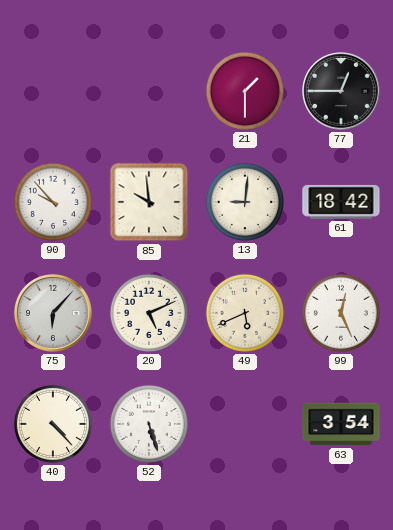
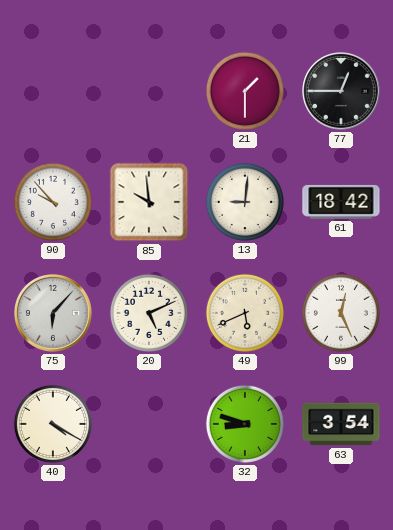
40: 4:23 -> 4:20 (53, 424)
52: 5:27 -> none (149, 424)
32: none -> 8:48 (245, 424)
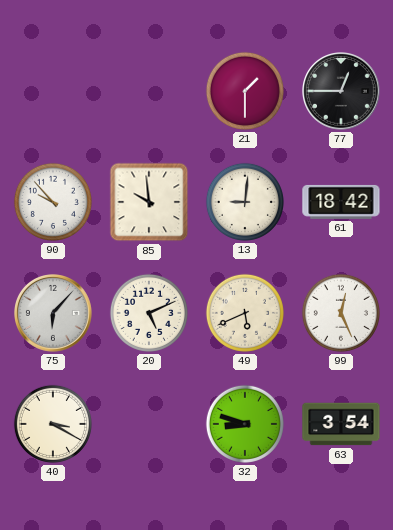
40: 4:20 -> 3:20 (53, 424)
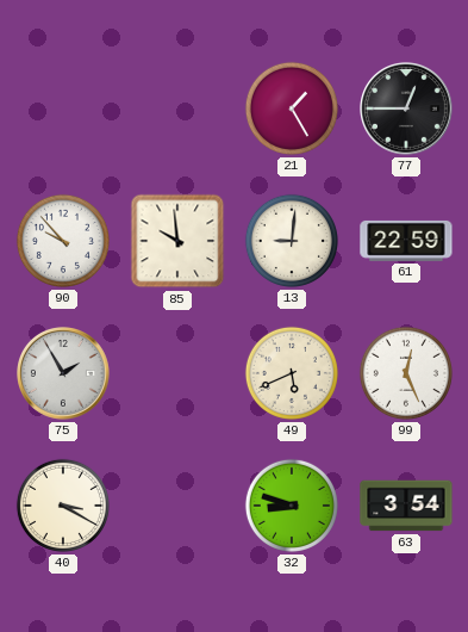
21: 1:30 -> 1:25 (292, 109)
61: 18:42 -> 22:59 (406, 241)
75: 6:07 -> 1:55 (64, 374)
20: 5:11 -> none (149, 313)
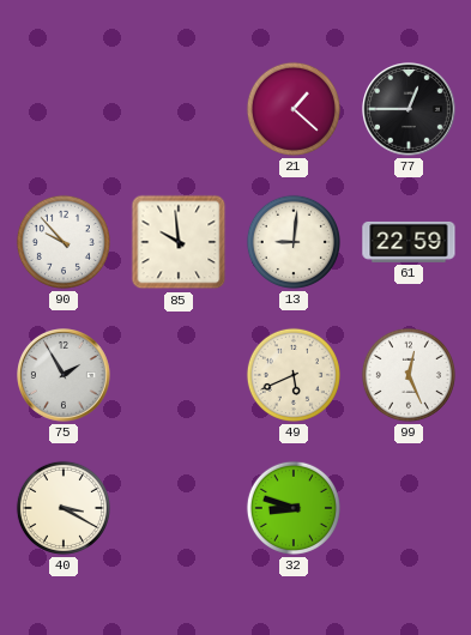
21: 1:25 -> 1:22 (294, 109)
63: 3:54 -> none (406, 506)
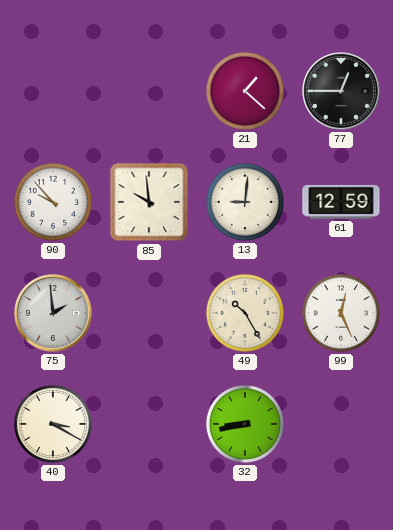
61: 22:59 -> 12:59 (341, 202)
75: 1:55 -> 1:59 (54, 314)
49: 5:41 -> 10:25 (245, 313)
32: 8:48 -> 8:43 (245, 424)
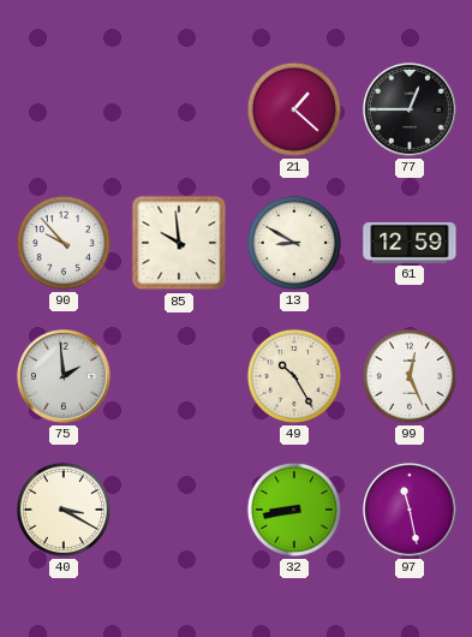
13: 9:01 -> 8:50 (294, 243)
97: none -> 11:28 (411, 511)
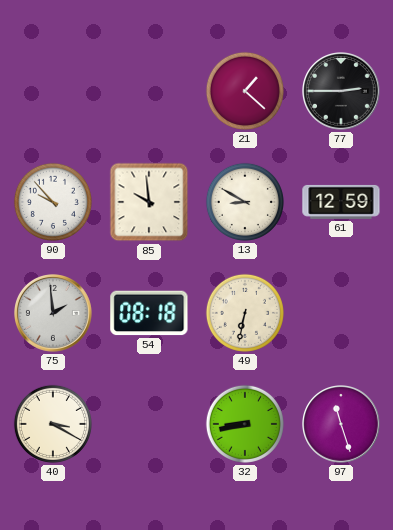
77: 12:45 -> 2:45 (342, 92)
54: none -> 08:18 (149, 313)
49: 10:25 -> 6:32 (245, 313)
99: 12:26 -> none (410, 376)
97: 11:28 -> 11:27 (342, 425)
